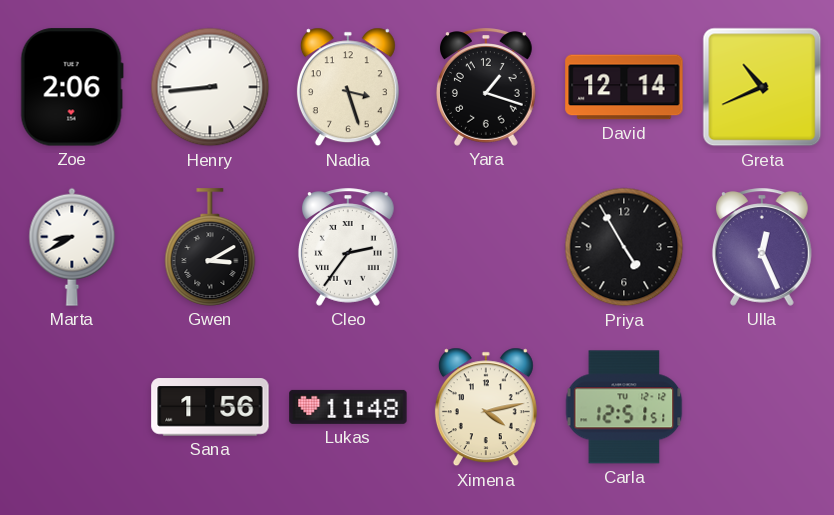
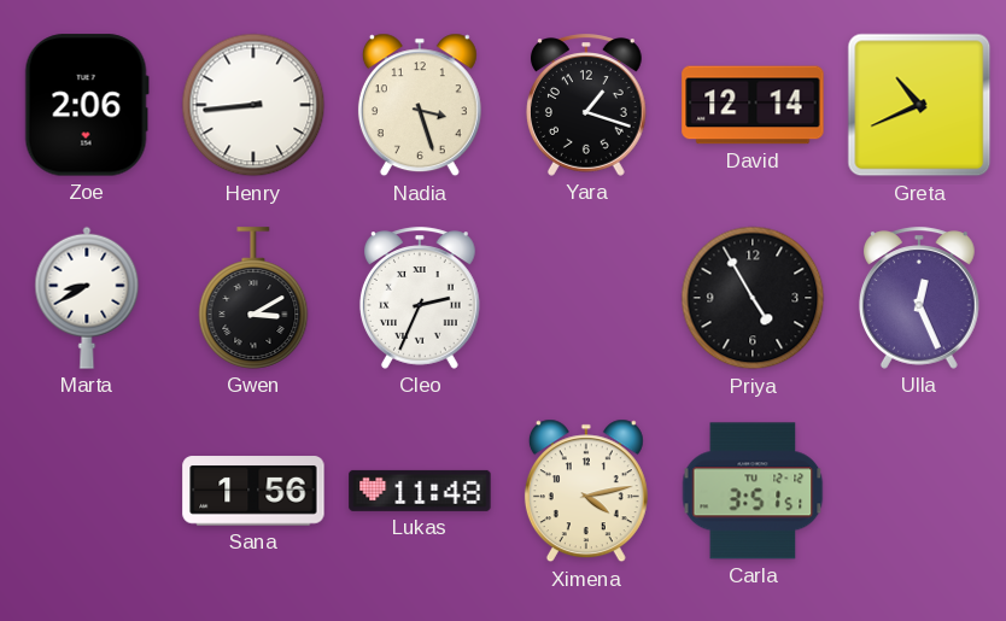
Cleo: 2:36 -> 2:34 (420, 298)
Carla: 12:51 -> 3:51 (753, 491)
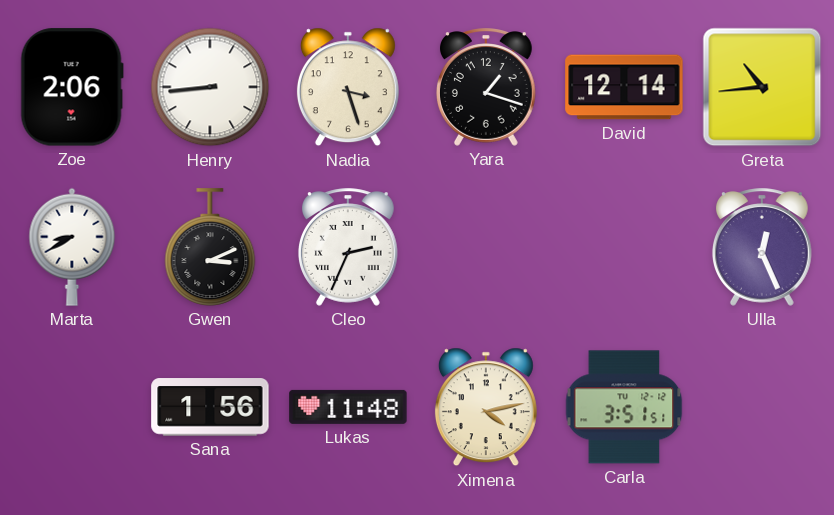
Greta: 10:41 -> 10:44 (762, 87)
Gwen: 3:10 -> 3:11 (210, 247)
Priya: 4:55 -> none (753, 298)
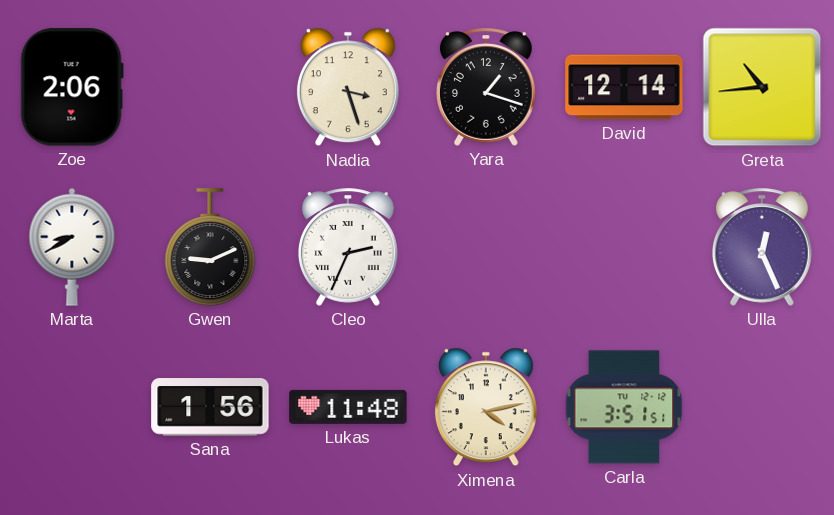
Henry: 8:44 -> none (210, 87)
Gwen: 3:11 -> 9:11 (210, 247)
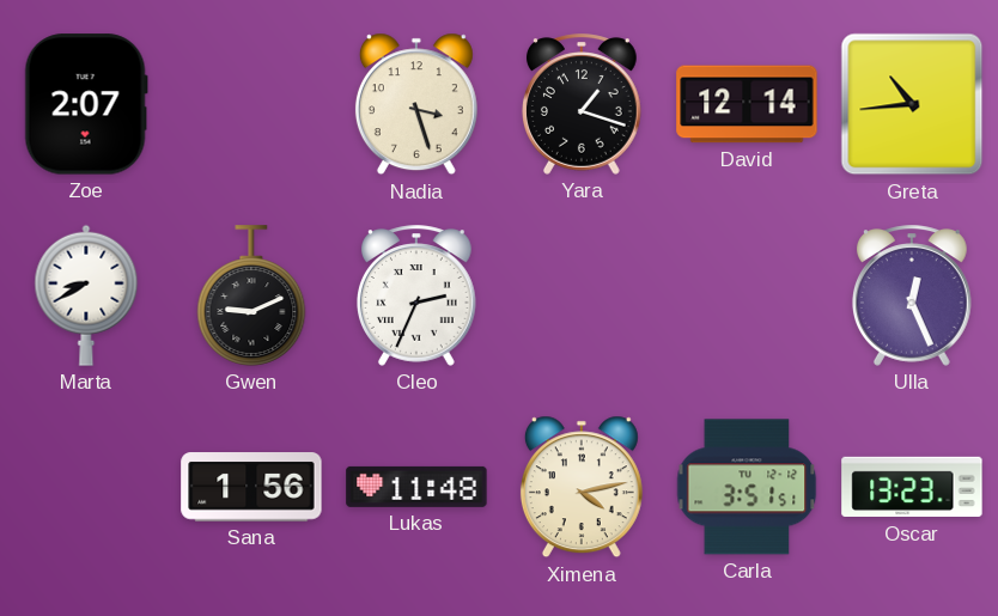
Zoe: 2:06 -> 2:07 (86, 104)
Oscar: none -> 13:23 (912, 487)
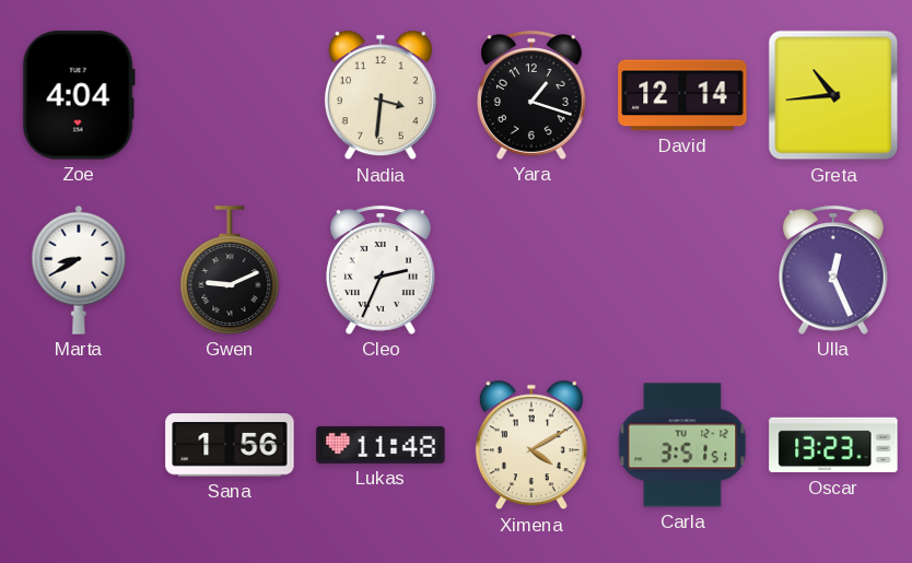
Zoe: 2:07 -> 4:04 (79, 95)
Nadia: 3:27 -> 3:31 (381, 95)
Ximena: 4:13 -> 4:10 (531, 445)
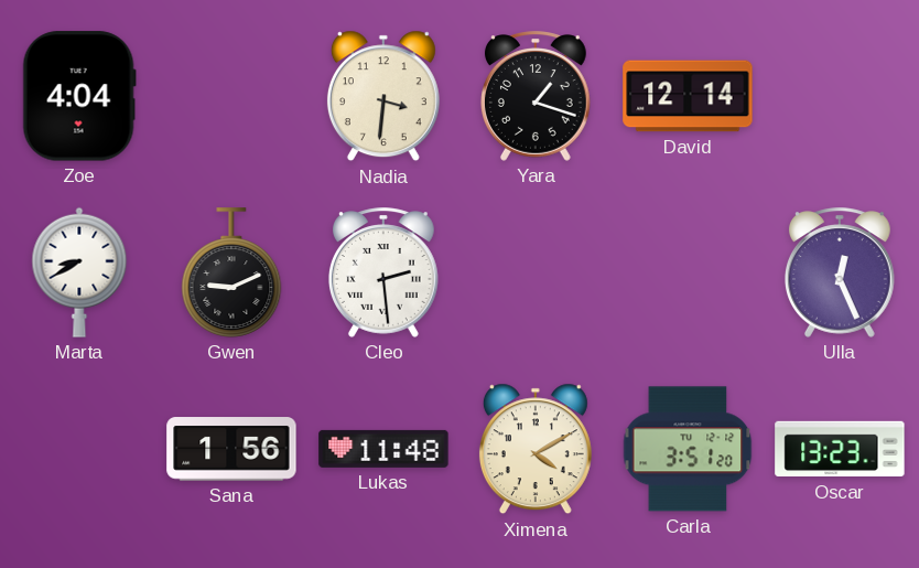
Greta: 10:44 -> none (833, 95)
Cleo: 2:34 -> 2:29 (383, 272)
Carla: 3:51:51 -> 3:51:20 (688, 449)
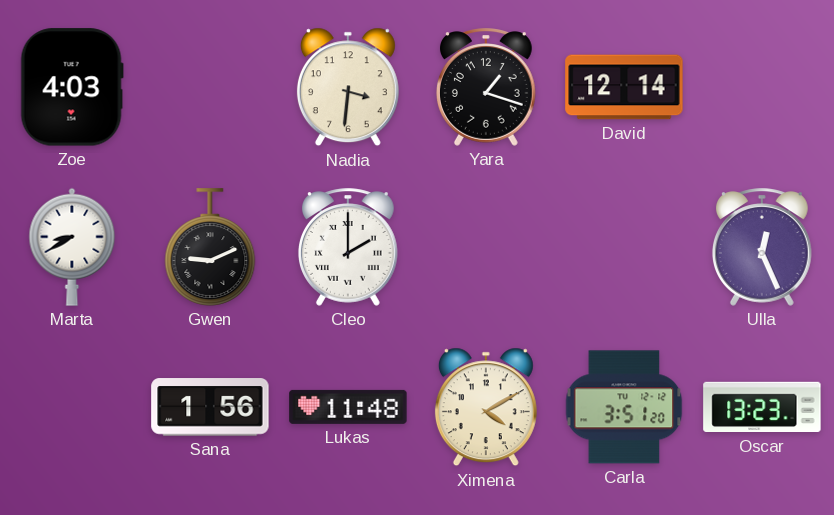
Zoe: 4:04 -> 4:03 (72, 87)
Cleo: 2:29 -> 2:00 (348, 247)
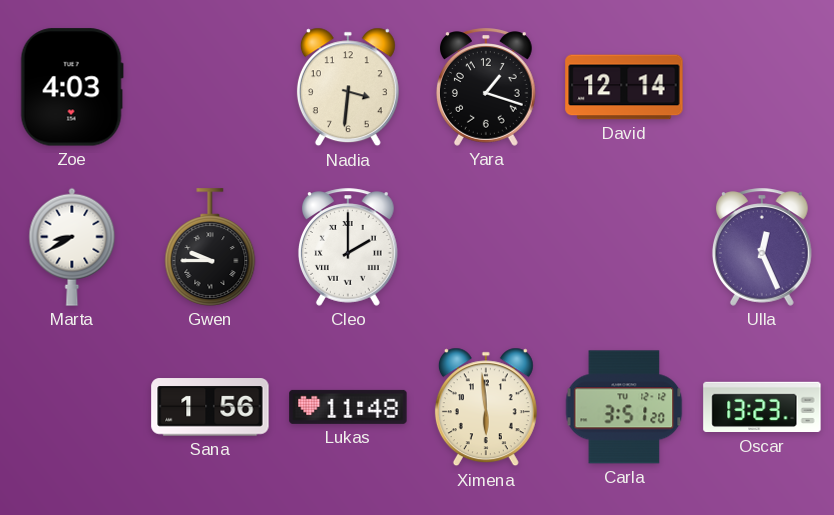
Gwen: 9:11 -> 9:45 (210, 247)
Ximena: 4:10 -> 5:59 (486, 407)
